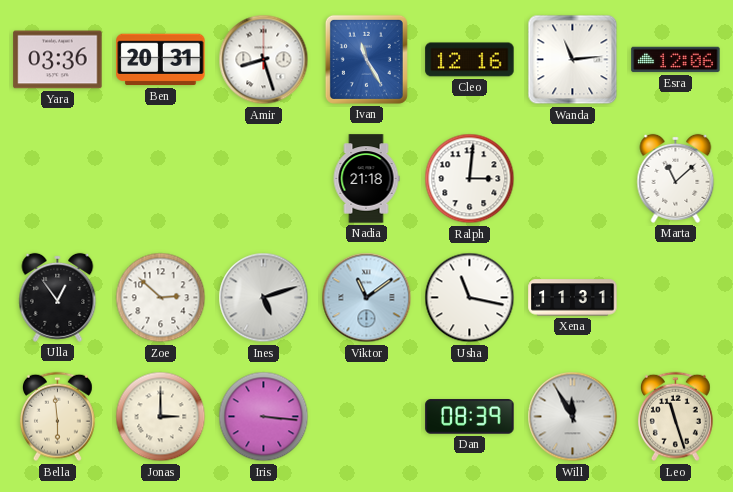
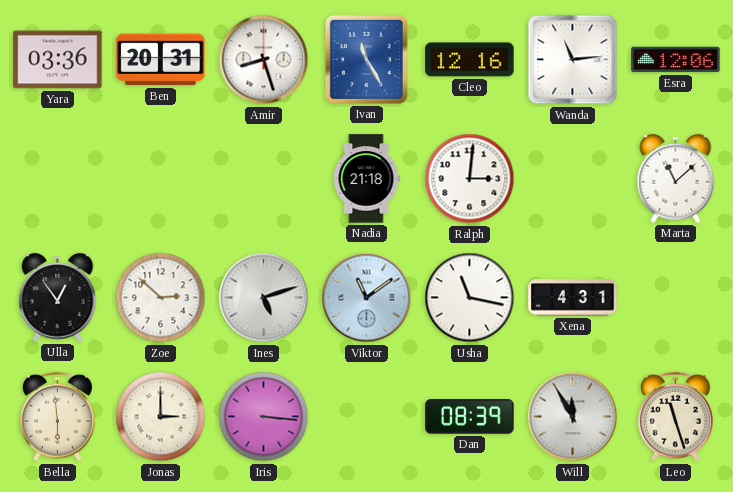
Xena: 11:31 -> 4:31 (573, 298)
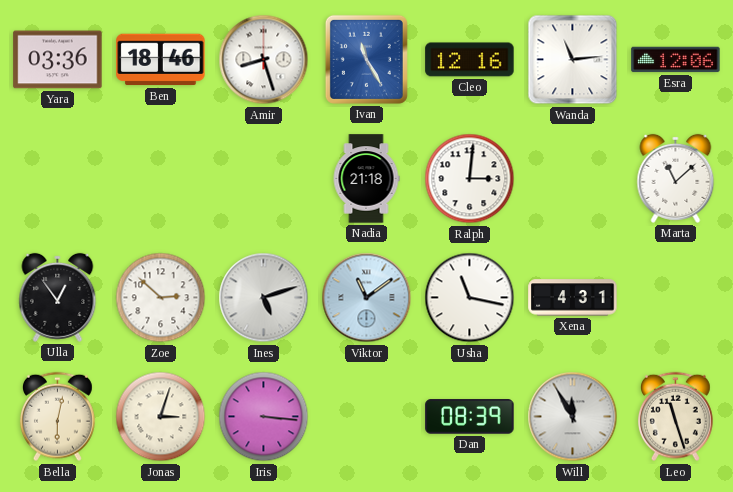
Ben: 20:31 -> 18:46 (161, 60)
Bella: 5:59 -> 6:02 (57, 417)
Jonas: 3:00 -> 3:03 (161, 417)
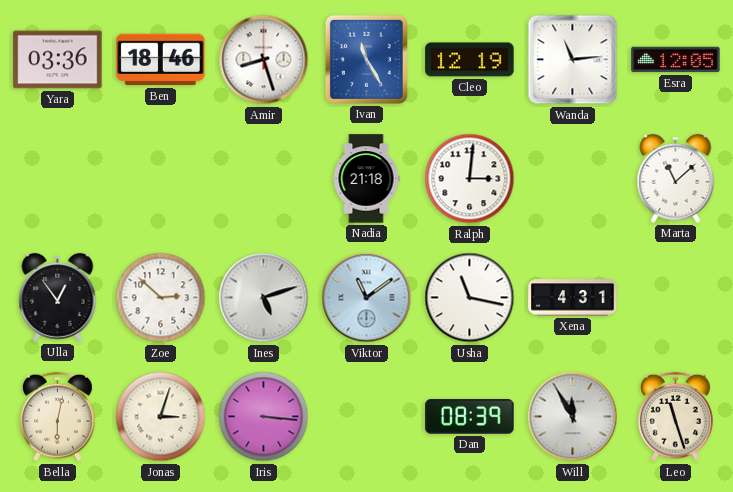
Cleo: 12:16 -> 12:19 (470, 60)
Esra: 12:06 -> 12:05 (676, 60)
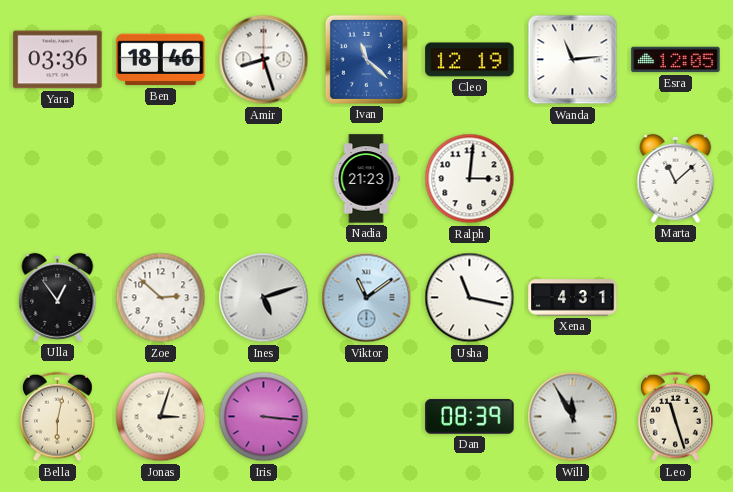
Ivan: 11:25 -> 11:22 (366, 59)
Nadia: 21:18 -> 21:23 (366, 179)
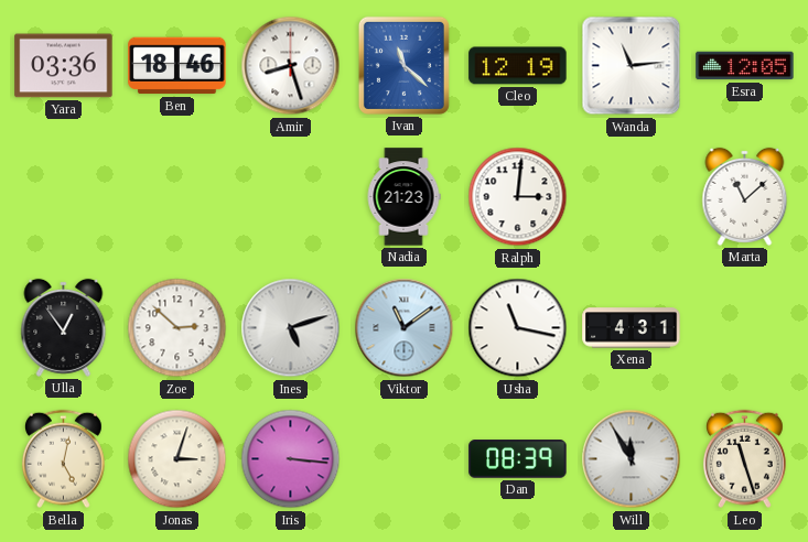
Bella: 6:02 -> 5:02 (63, 459)
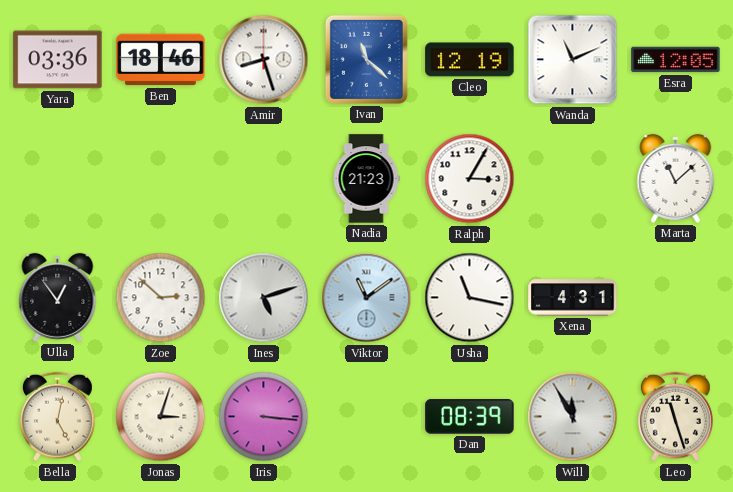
Wanda: 11:14 -> 11:11 (573, 60)
Ralph: 3:01 -> 3:05 (470, 179)
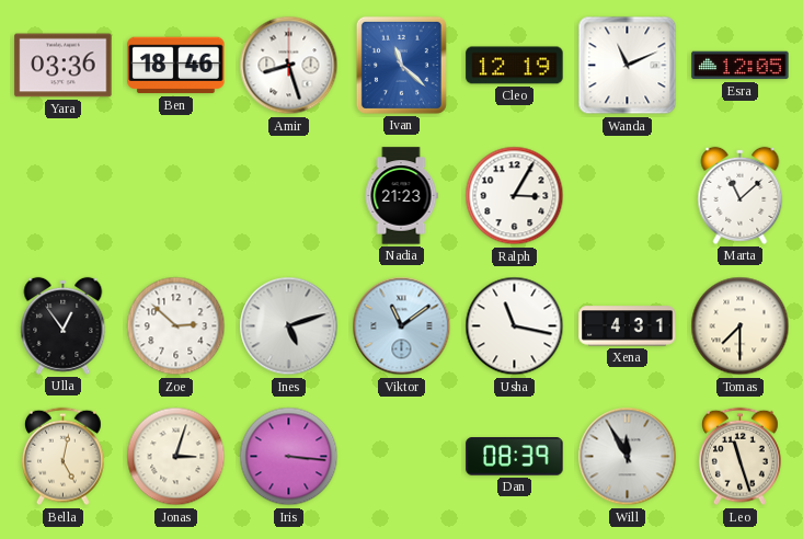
Tomas: none -> 7:30 (741, 326)
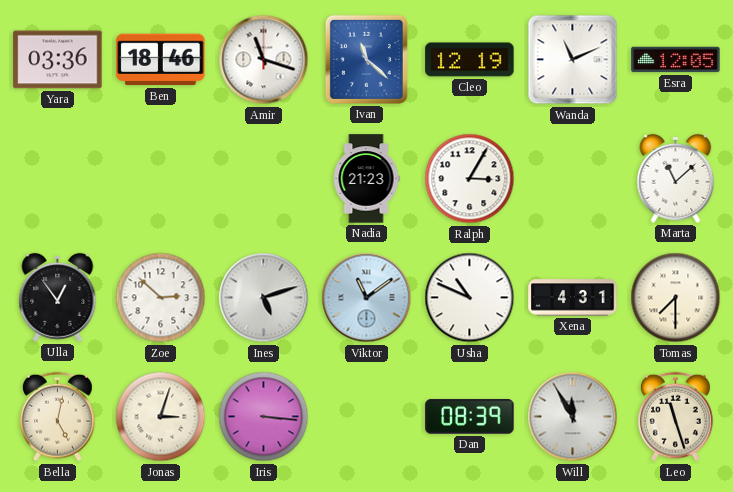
Amir: 8:27 -> 11:18 (264, 60)
Usha: 11:17 -> 10:49 (470, 298)
